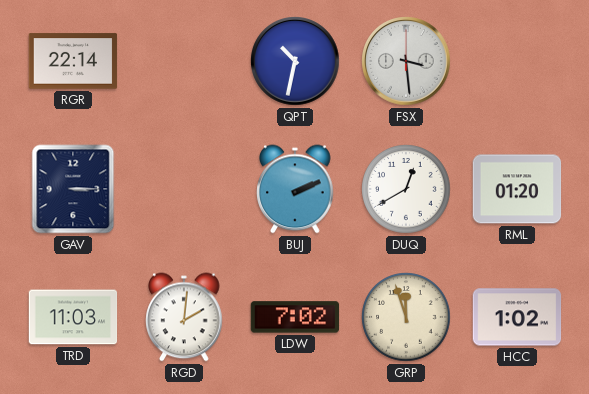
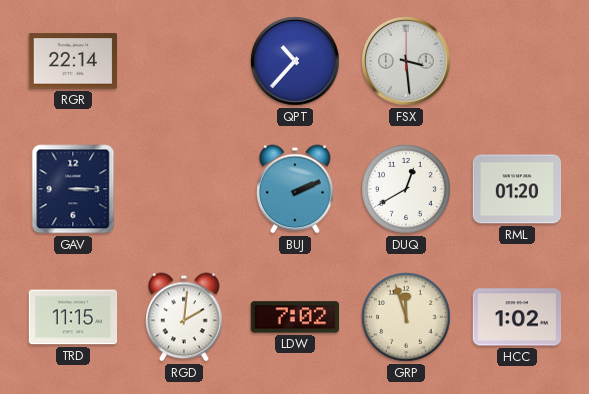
QPT: 10:32 -> 10:37 (295, 61)
TRD: 11:03 -> 11:15 (73, 317)
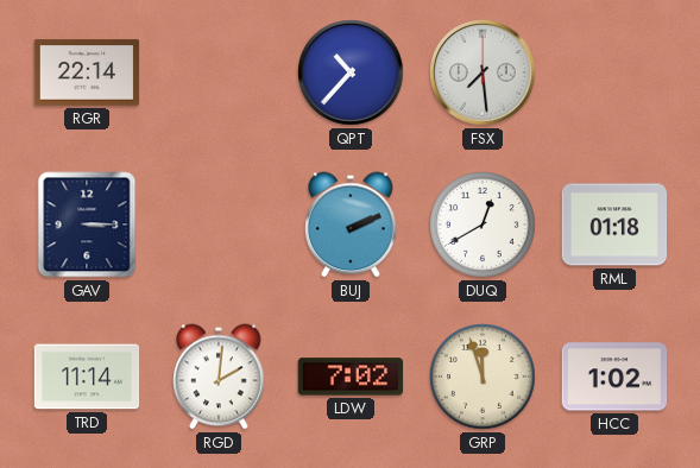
FSX: 3:29 -> 7:29 (483, 72)
RML: 01:20 -> 01:18 (614, 224)
TRD: 11:15 -> 11:14 (87, 377)
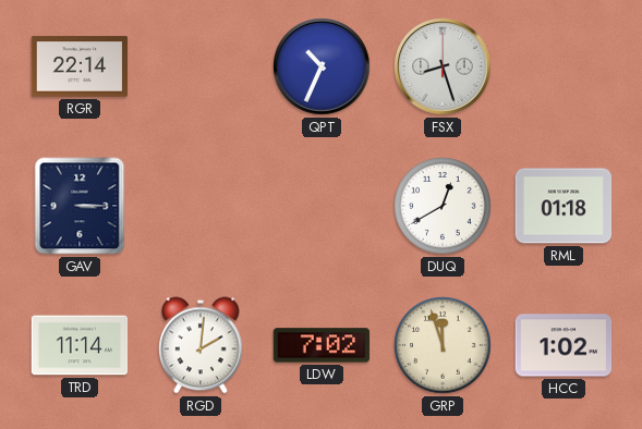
QPT: 10:37 -> 10:34 (322, 66)
FSX: 7:29 -> 8:27 (443, 66)
BUJ: 2:11 -> none (351, 224)
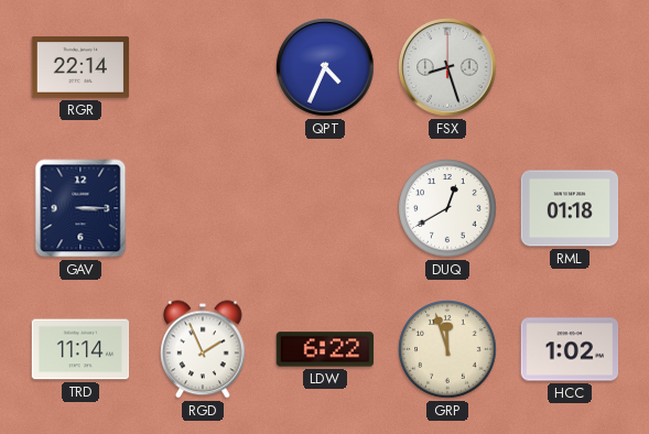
QPT: 10:34 -> 4:34 (325, 67)
RGD: 2:01 -> 1:56 (203, 349)
LDW: 7:02 -> 6:22 (325, 349)
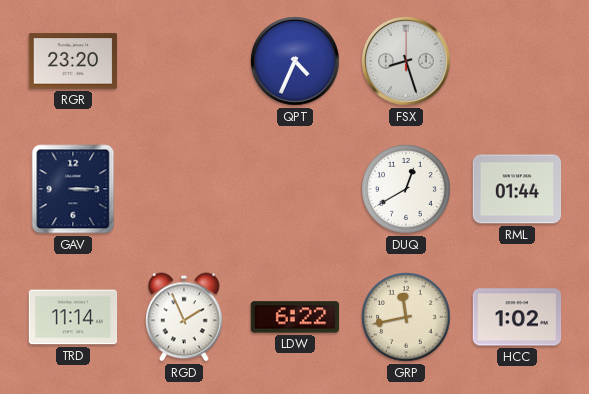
RGR: 22:14 -> 23:20 (73, 61)
RML: 01:18 -> 01:44 (517, 189)
GRP: 11:57 -> 11:43 (406, 317)
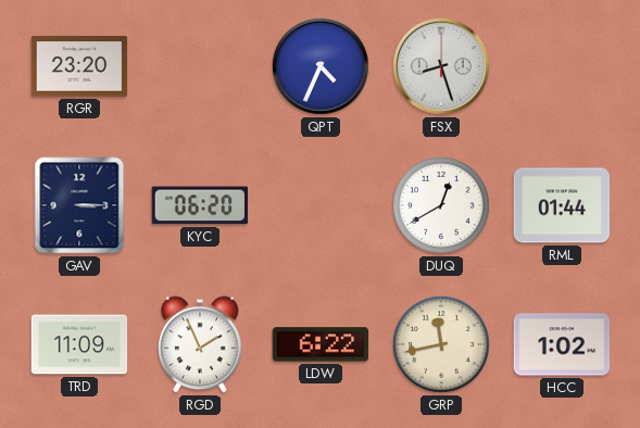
KYC: none -> 06:20 (199, 205)
TRD: 11:14 -> 11:09 (79, 344)
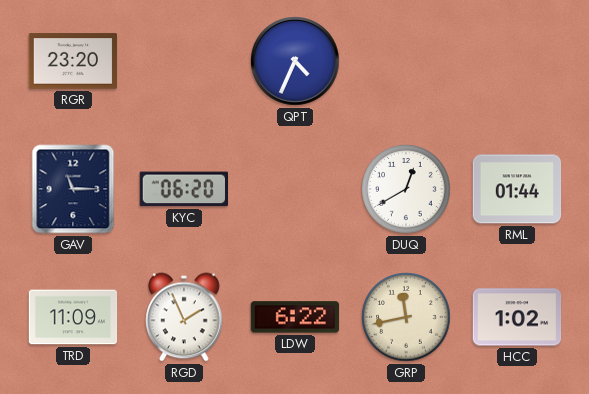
FSX: 8:27 -> none (441, 66)
GAV: 3:15 -> 11:15 (73, 189)
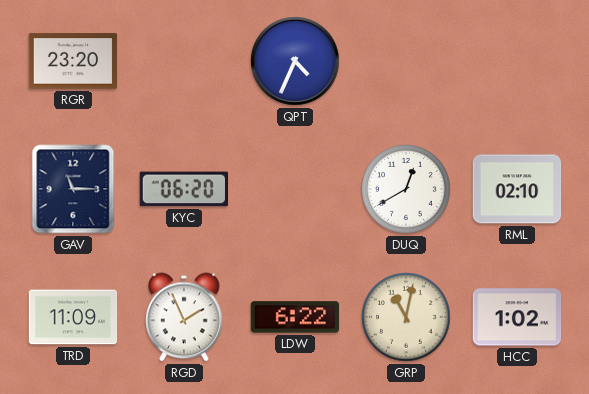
RML: 01:44 -> 02:10 (517, 189)
GRP: 11:43 -> 11:02 (406, 317)
